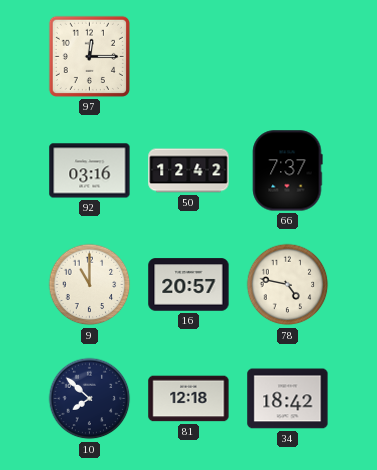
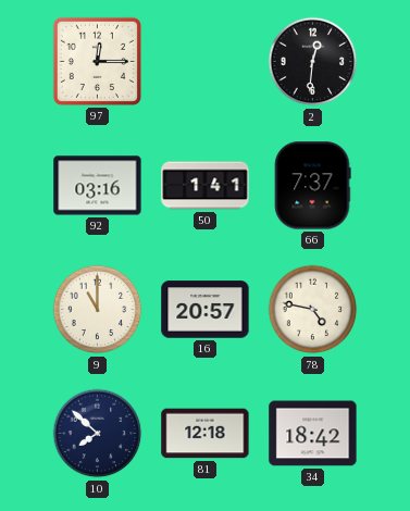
2: none -> 12:31 (313, 62)
50: 12:42 -> 1:41 (206, 186)
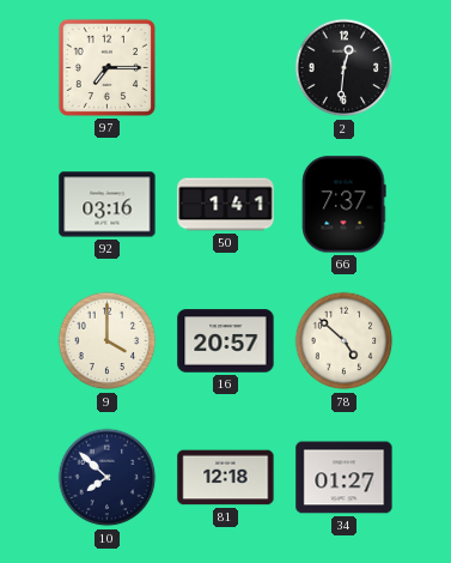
97: 12:15 -> 7:15 (106, 67)
9: 11:00 -> 4:00 (108, 341)
78: 4:47 -> 4:52 (345, 341)
34: 18:42 -> 01:27 (345, 478)
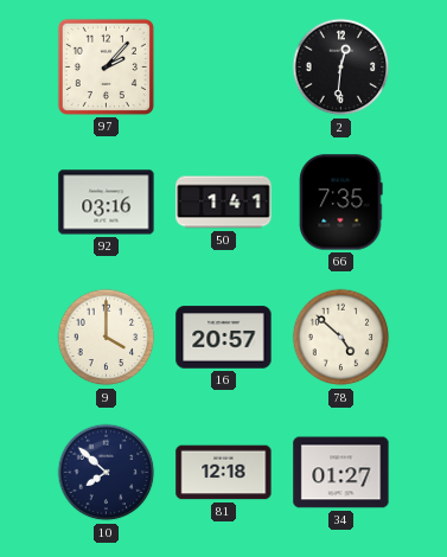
97: 7:15 -> 2:07 (106, 66)
66: 7:37 -> 7:35 (341, 203)
